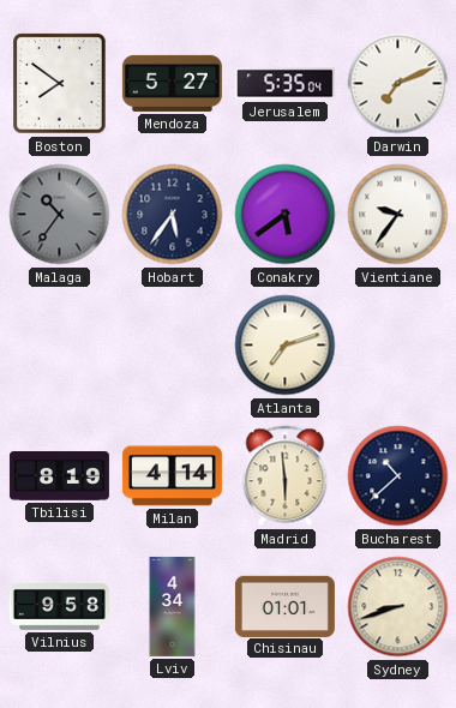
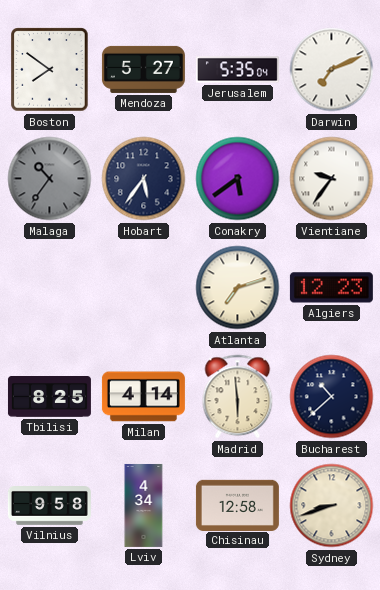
Algiers: none -> 12:23 (331, 288)
Tbilisi: 8:19 -> 8:25 (49, 397)
Chisinau: 01:01 -> 12:58 (237, 505)
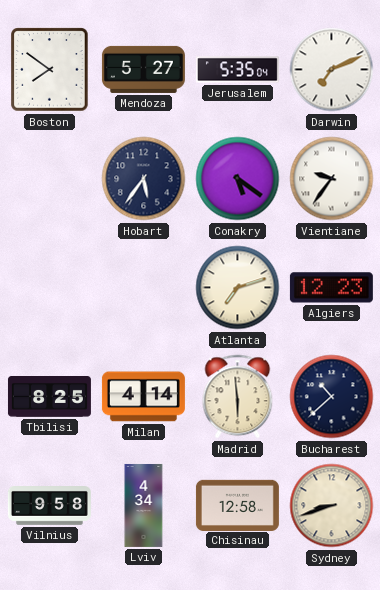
Malaga: 10:36 -> none (50, 179)
Conakry: 5:39 -> 5:21 (238, 179)
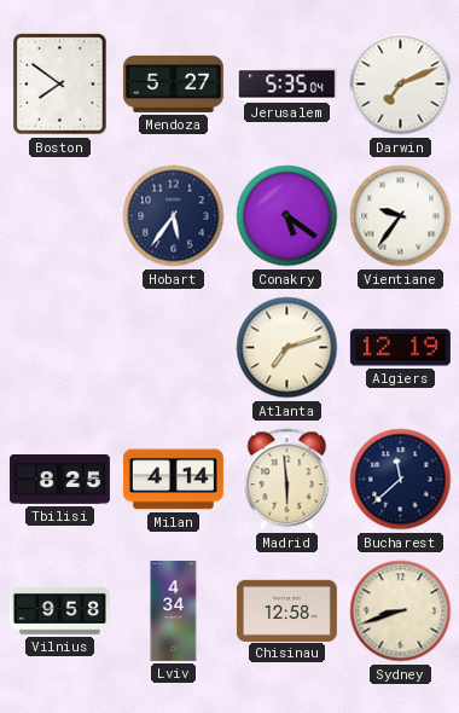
Algiers: 12:23 -> 12:19 (400, 348)
Bucharest: 10:38 -> 11:38 (401, 480)
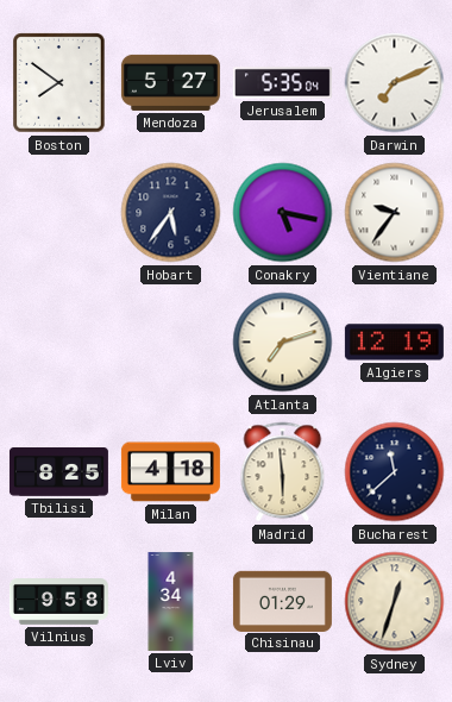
Conakry: 5:21 -> 5:17 (283, 213)
Milan: 4:14 -> 4:18 (170, 472)
Chisinau: 12:58 -> 01:29 (282, 601)
Sydney: 8:42 -> 12:33 (395, 602)
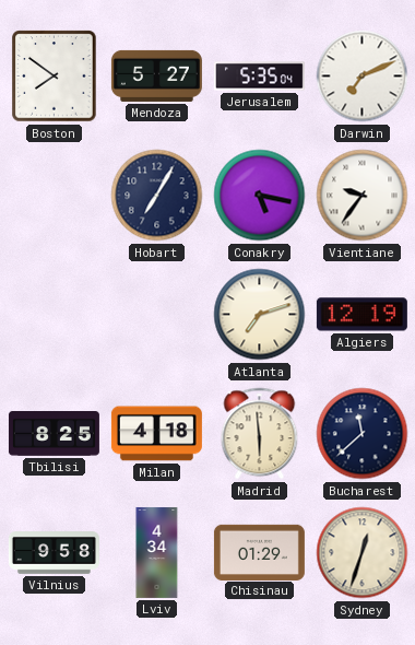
Hobart: 5:36 -> 7:05 (157, 196)
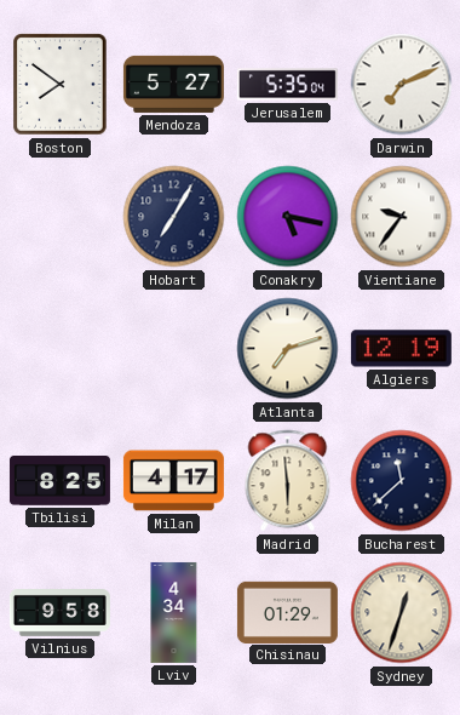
Milan: 4:18 -> 4:17 (173, 481)
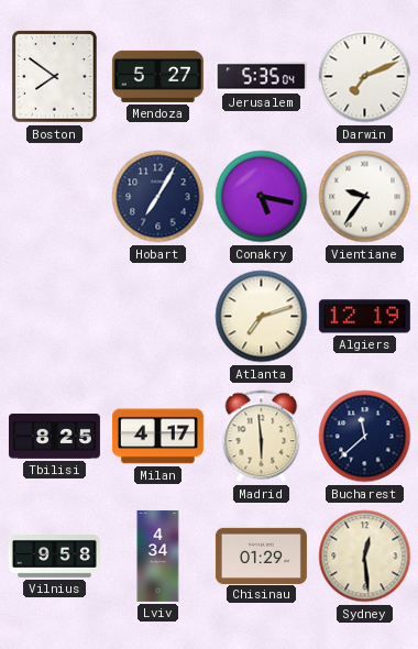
Sydney: 12:33 -> 12:29 (365, 557)
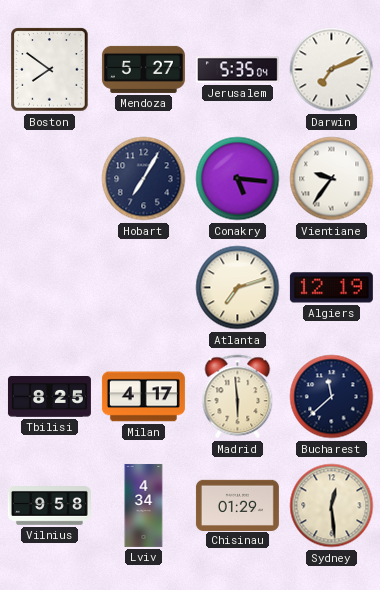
Conakry: 5:17 -> 5:16 (238, 179)
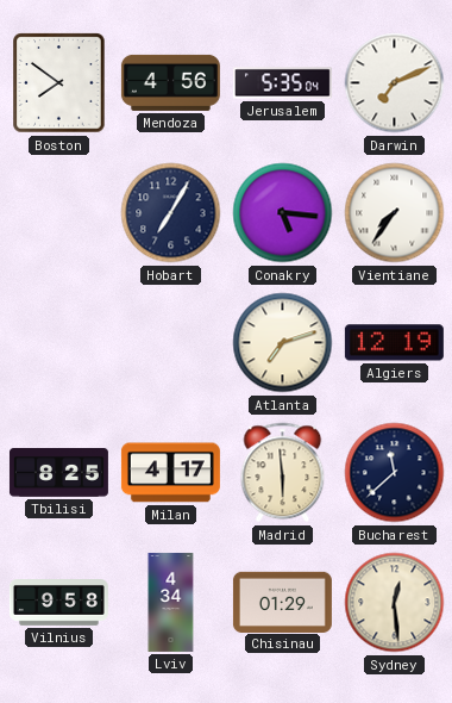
Mendoza: 5:27 -> 4:56 (170, 82)
Vientiane: 9:36 -> 7:36 (395, 213)
